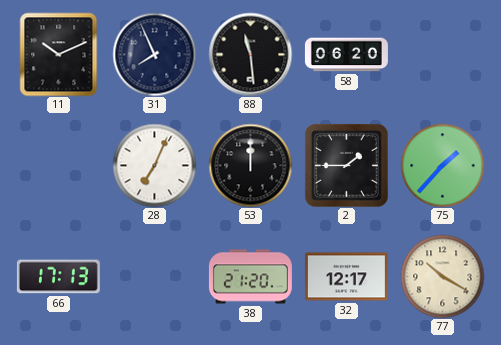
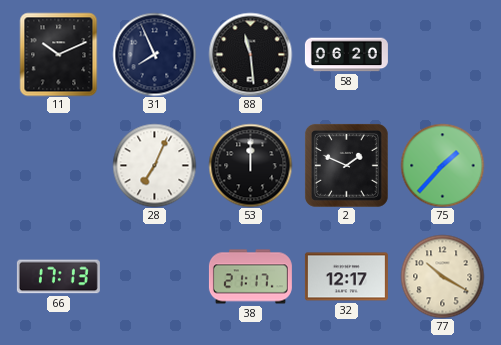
2: 1:45 -> 1:49 (346, 165)
38: 21:20 -> 21:17 (250, 277)
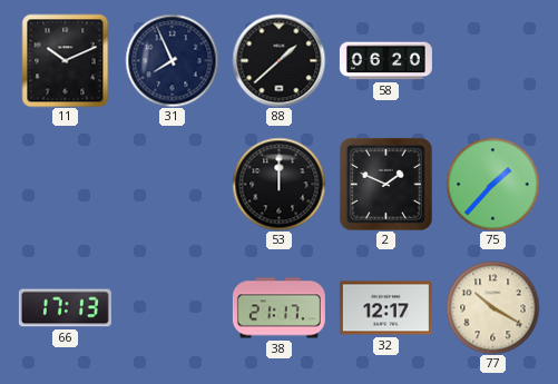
88: 11:29 -> 1:38 (278, 60)
28: 7:04 -> none (154, 165)
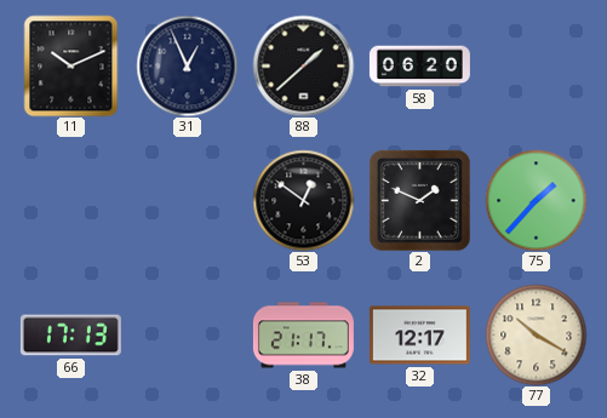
31: 7:56 -> 12:56 (187, 65)
53: 12:00 -> 12:51 (303, 200)
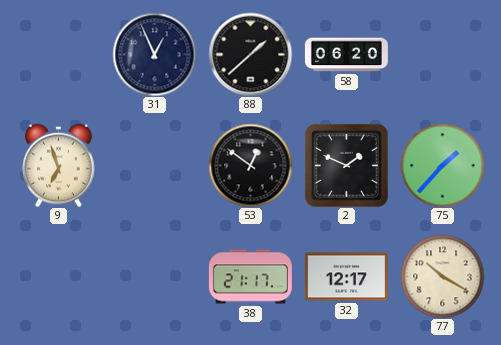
11: 10:11 -> none (71, 65)
9: none -> 6:57 (59, 165)
66: 17:13 -> none (70, 336)
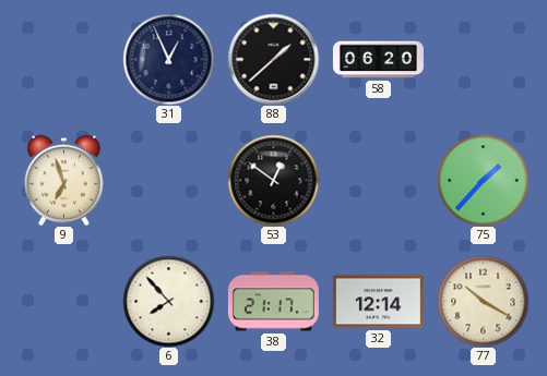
2: 1:49 -> none (346, 165)
6: none -> 7:53 (168, 301)
32: 12:17 -> 12:14 (378, 302)
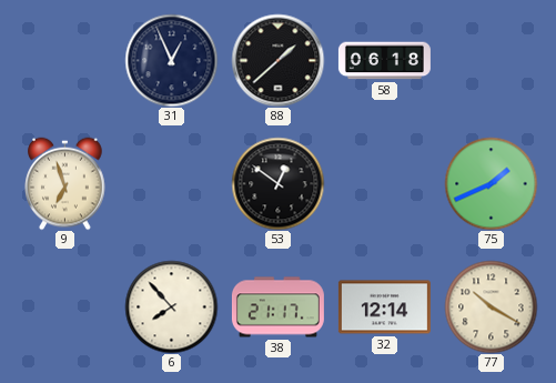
58: 06:20 -> 06:18 (384, 61)
75: 1:37 -> 1:41 (491, 183)
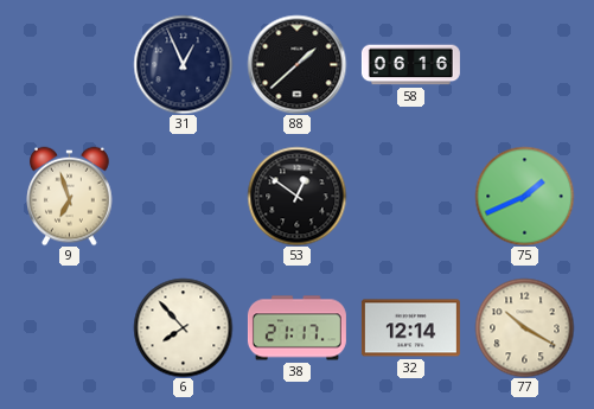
58: 06:18 -> 06:16 (410, 65)
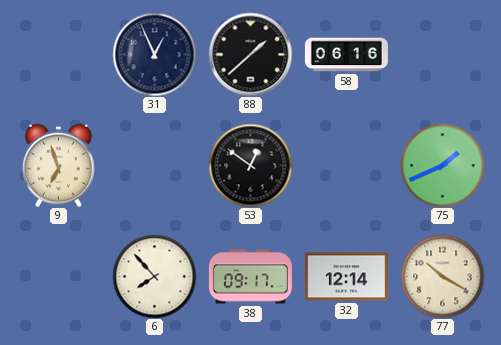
38: 21:17 -> 09:17 (250, 277)
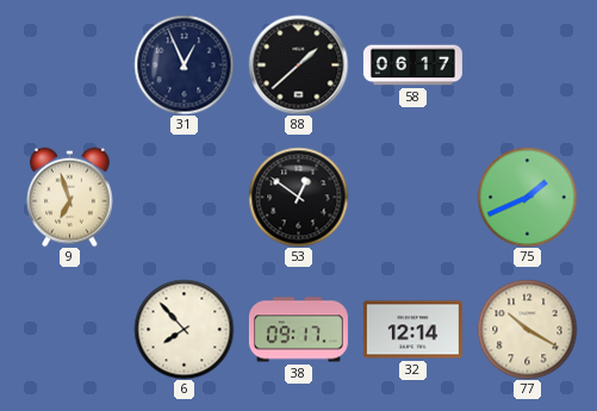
58: 06:16 -> 06:17 (412, 66)
